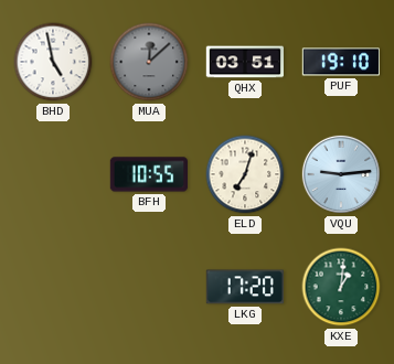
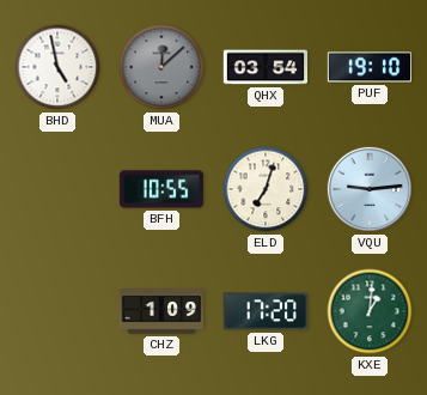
QHX: 03:51 -> 03:54 (264, 67)
CHZ: none -> 1:09 (161, 311)
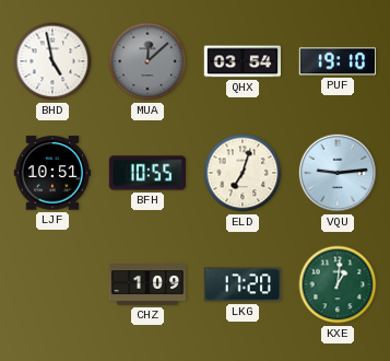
LJF: none -> 10:51 (51, 173)
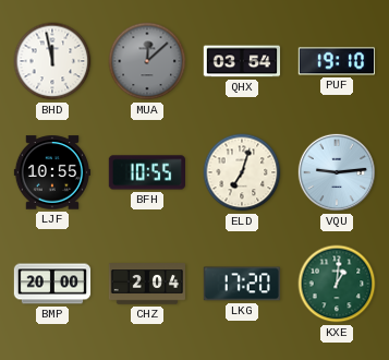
BHD: 4:58 -> 11:58 (52, 61)
LJF: 10:51 -> 10:55 (51, 172)
BMP: none -> 20:00 (52, 284)
CHZ: 1:09 -> 2:04 (147, 284)
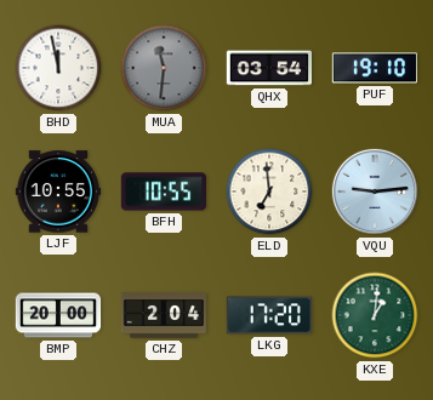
MUA: 12:08 -> 11:31 (164, 68)
ELD: 7:03 -> 6:59 (269, 192)
